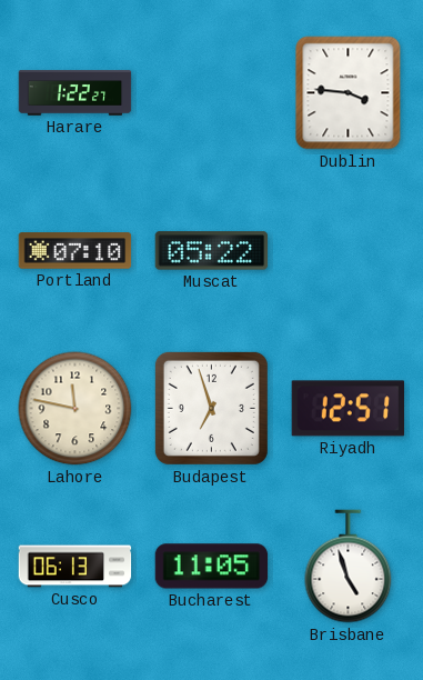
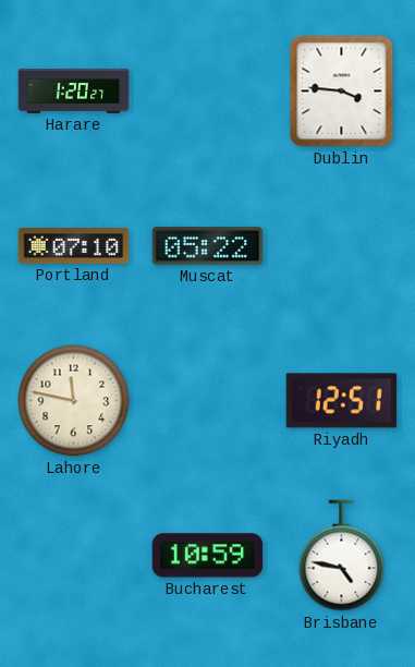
Harare: 1:22 -> 1:20 (74, 92)
Budapest: 6:57 -> none (211, 408)
Cusco: 06:13 -> none (75, 567)
Bucharest: 11:05 -> 10:59 (208, 556)
Brisbane: 4:57 -> 4:47 (342, 556)
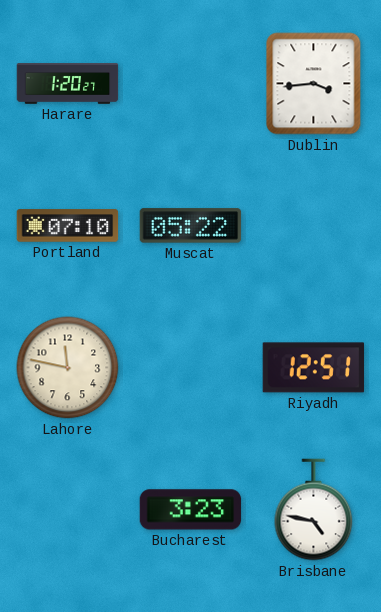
Dublin: 3:46 -> 3:44 (314, 84)
Bucharest: 10:59 -> 3:23 (191, 510)
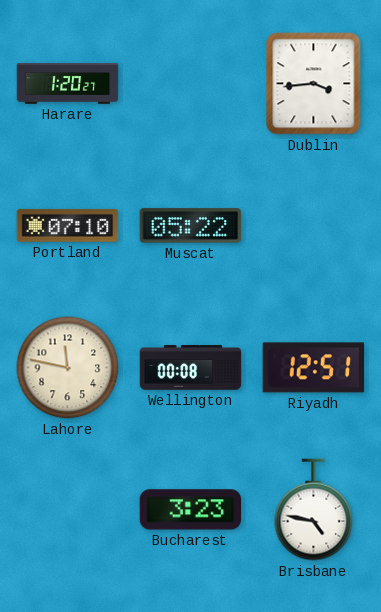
Wellington: none -> 00:08 (191, 368)
